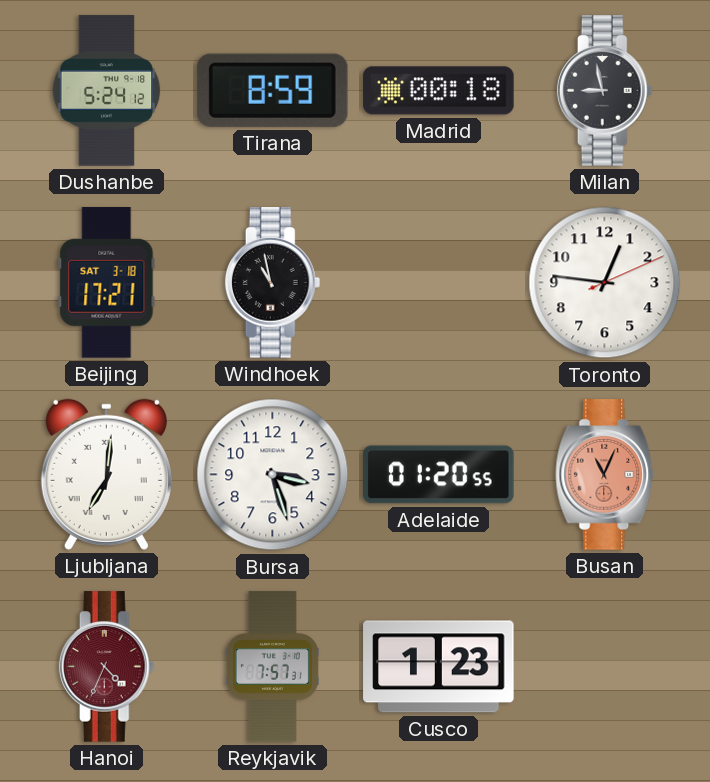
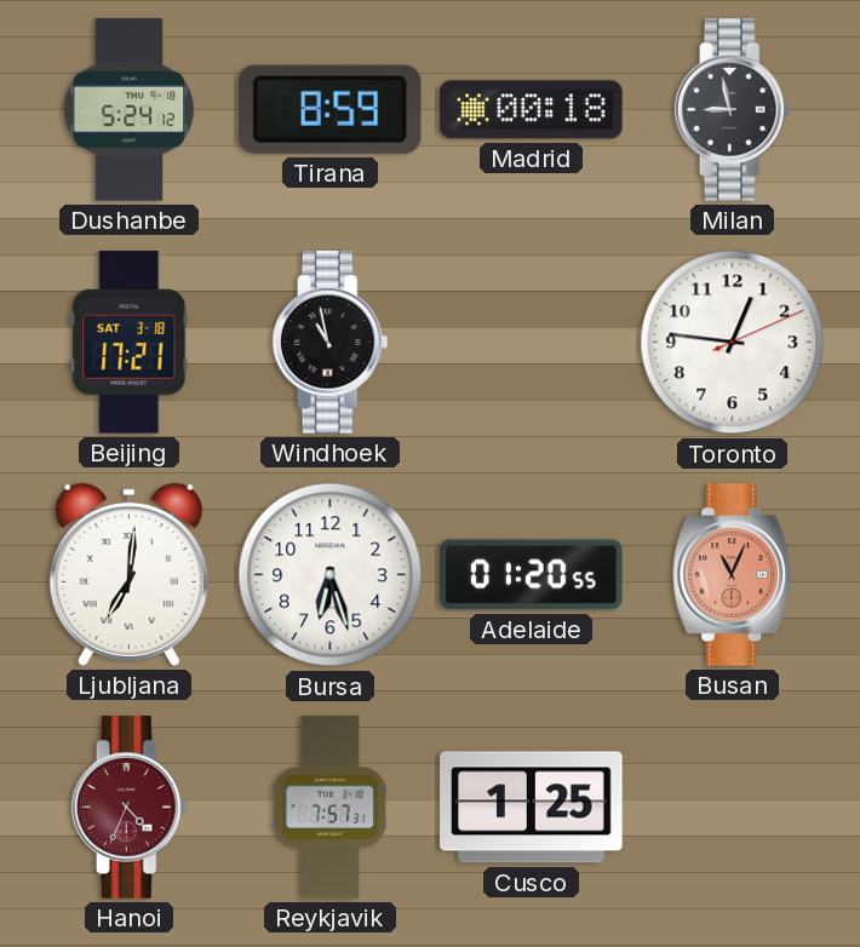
Bursa: 3:27 -> 6:27 (331, 575)
Cusco: 1:23 -> 1:25 (532, 808)
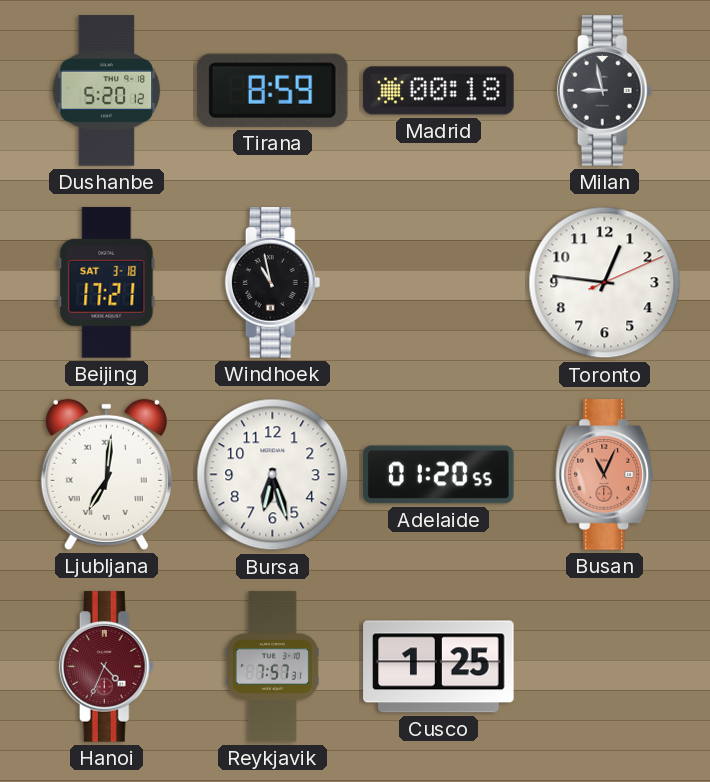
Dushanbe: 5:24 -> 5:20 (107, 91)
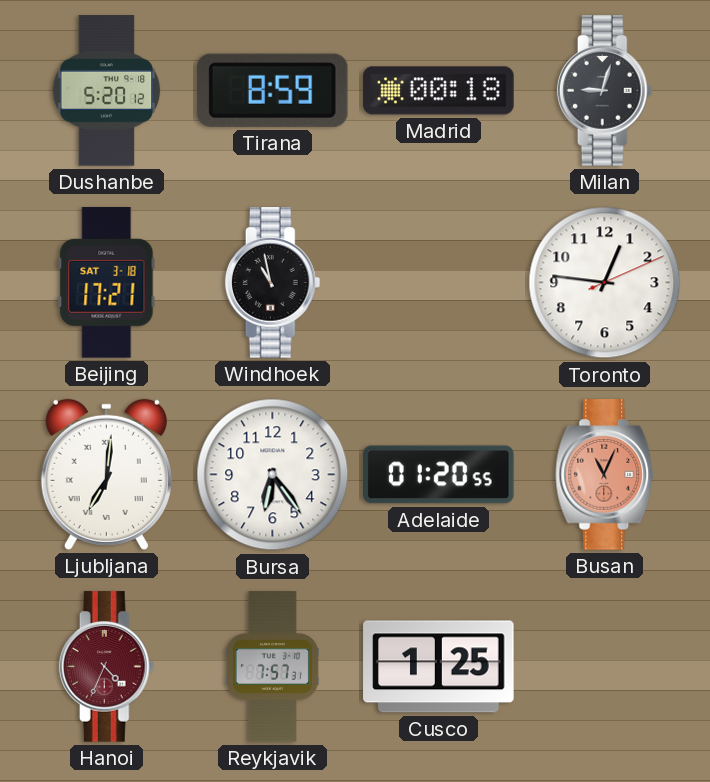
Milan: 8:58 -> 9:03 (605, 91)
Bursa: 6:27 -> 6:24 (273, 475)
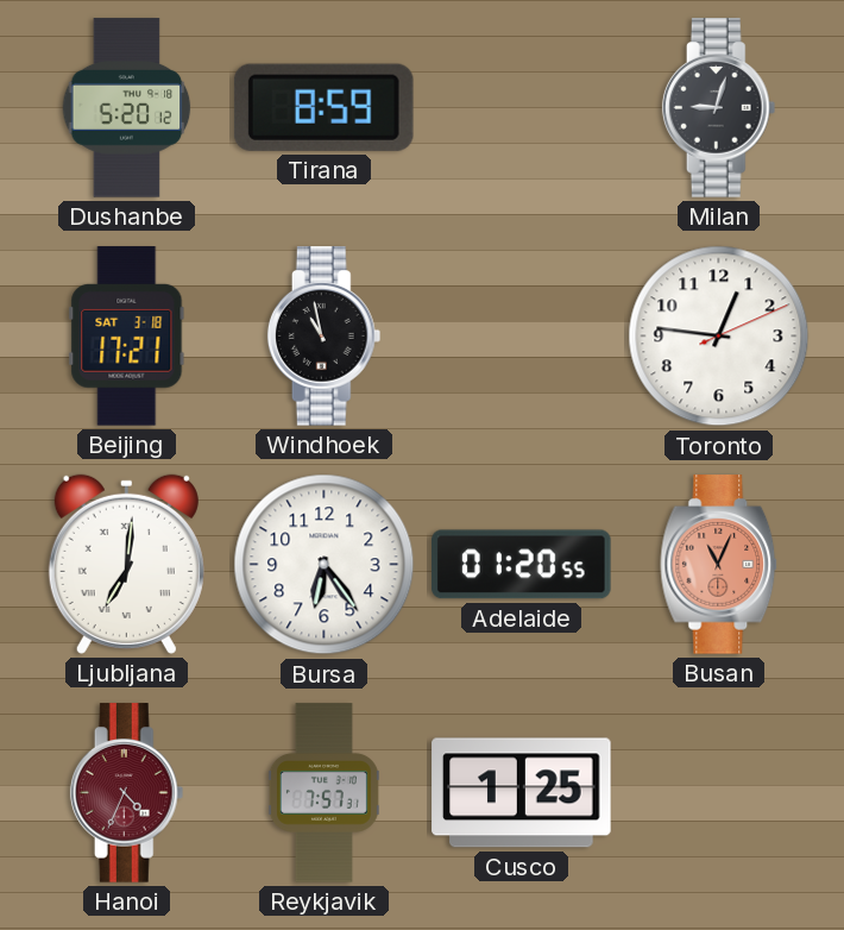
Madrid: 00:18 -> none (439, 91)
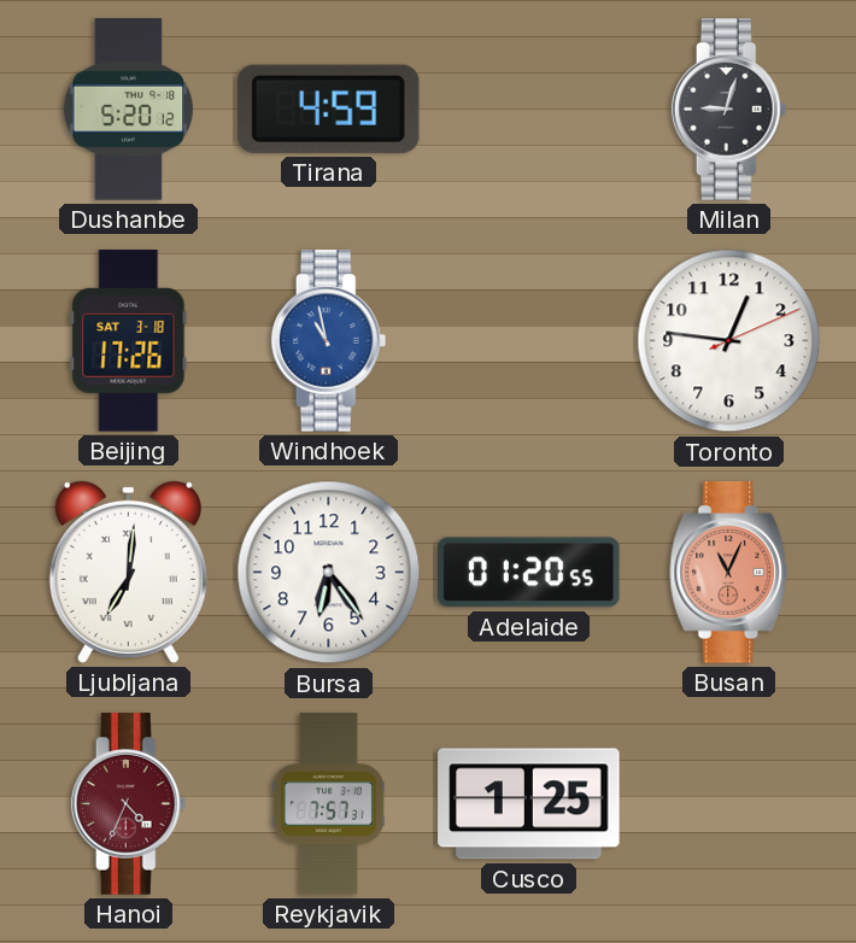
Tirana: 8:59 -> 4:59 (328, 109)
Beijing: 17:21 -> 17:26 (129, 341)
Windhoek dial: black -> blue (329, 341)
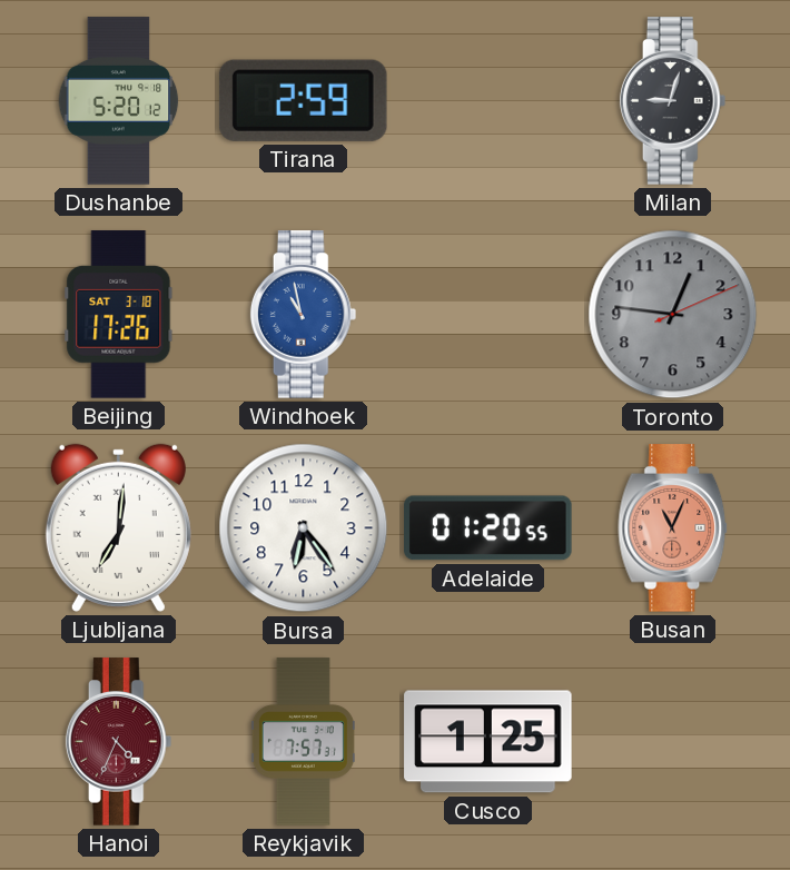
Tirana: 4:59 -> 2:59 (303, 100)
Toronto dial: white -> grey (673, 315)
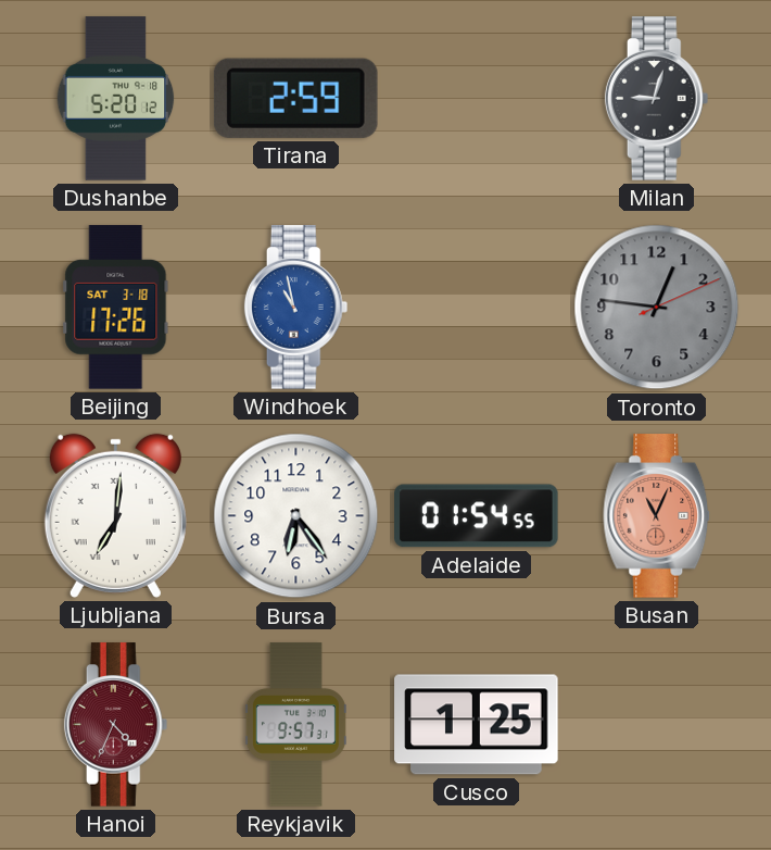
Adelaide: 01:20 -> 01:54 (477, 516)
Reykjavik: 7:57 -> 9:57 (295, 725)
